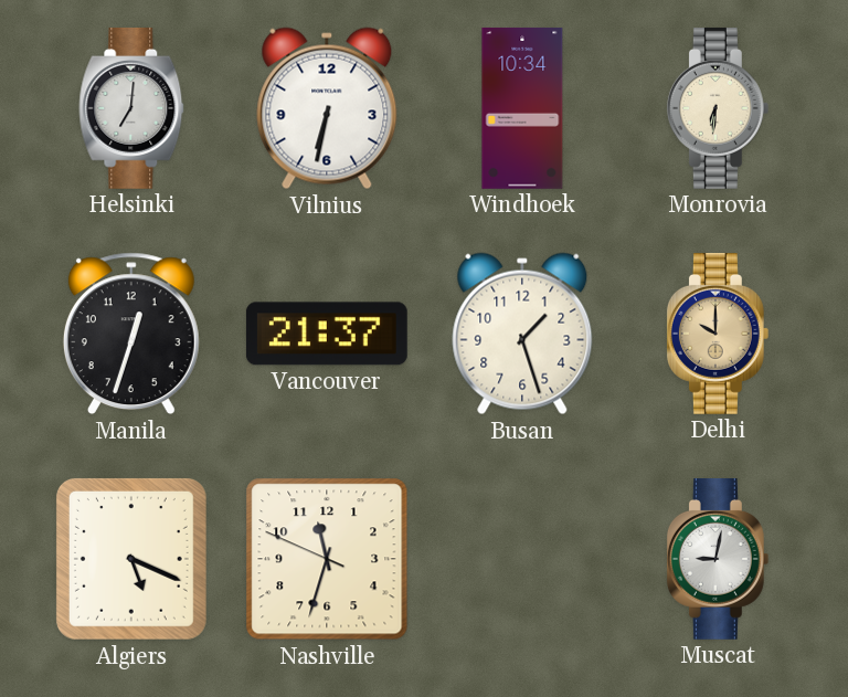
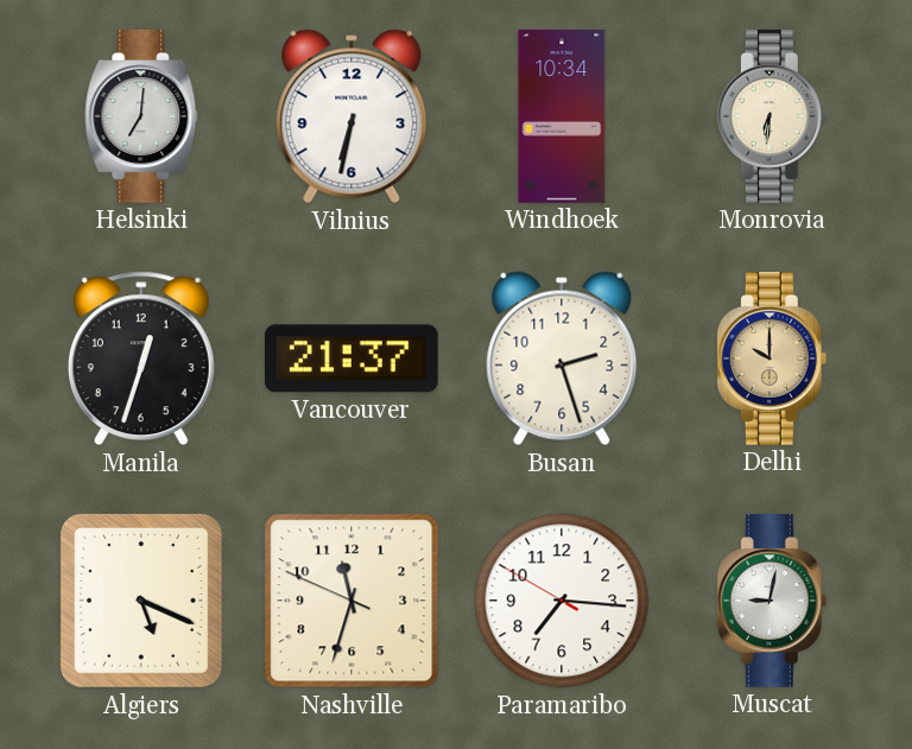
Busan: 1:27 -> 2:27 (562, 358)
Paramaribo: none -> 7:15 (562, 601)
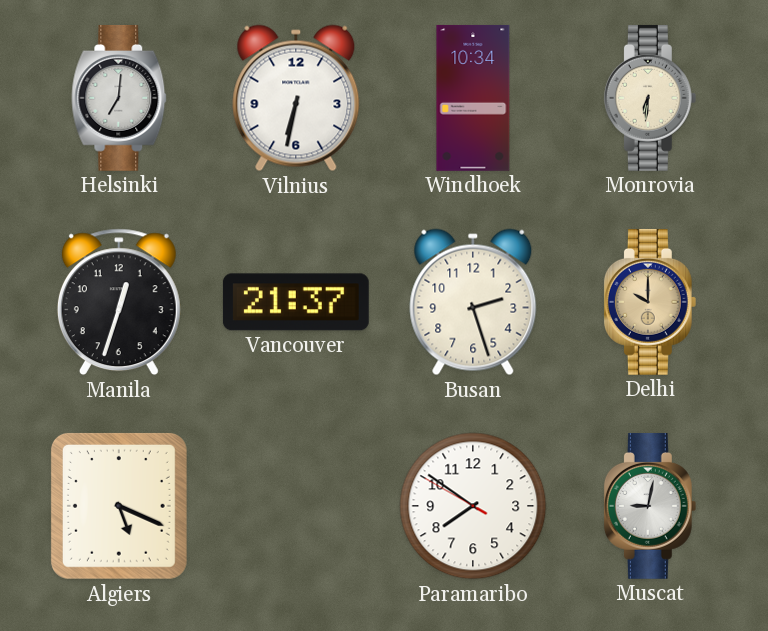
Nashville: 11:32 -> none (351, 601)
Paramaribo: 7:15 -> 7:50 (473, 506)
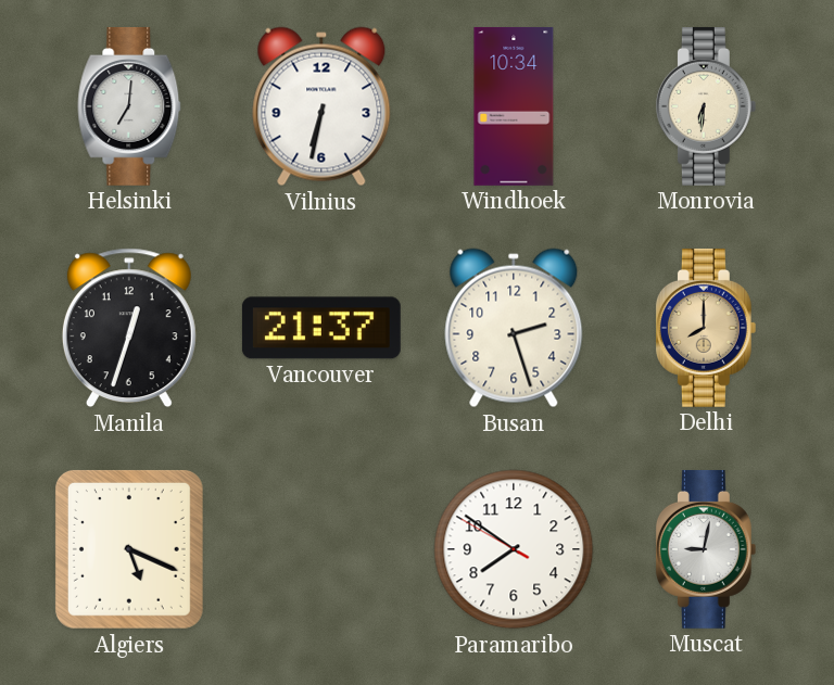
Delhi: 10:00 -> 8:00 (706, 328)
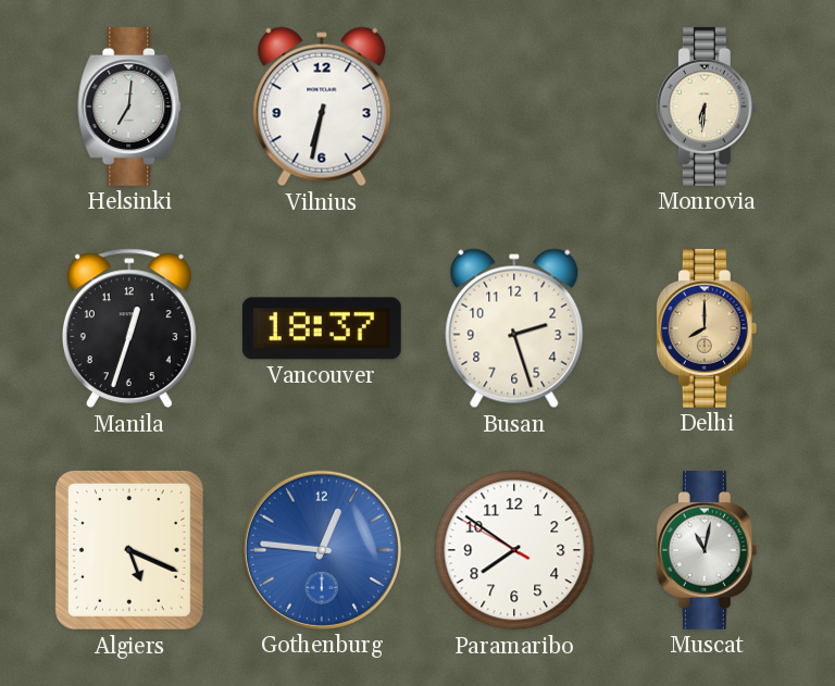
Windhoek: 10:34 -> none (514, 106)
Vancouver: 21:37 -> 18:37 (322, 328)
Gothenburg: none -> 12:46 (322, 550)
Muscat: 9:02 -> 11:02 (707, 550)
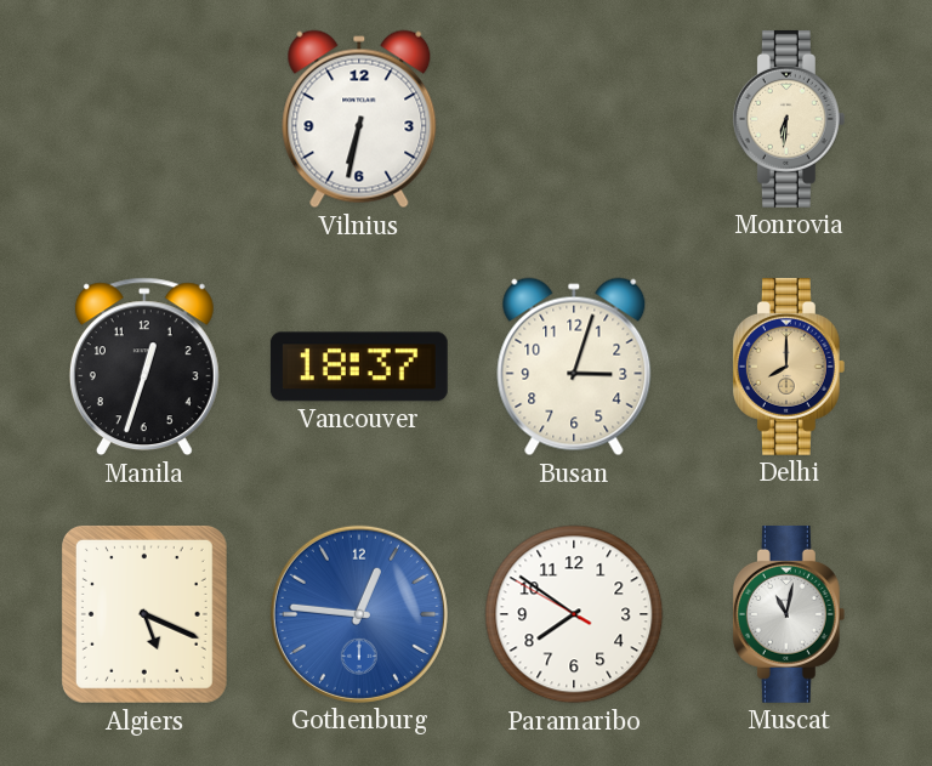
Helsinki: 7:01 -> none (129, 107)
Busan: 2:27 -> 3:03 (574, 367)
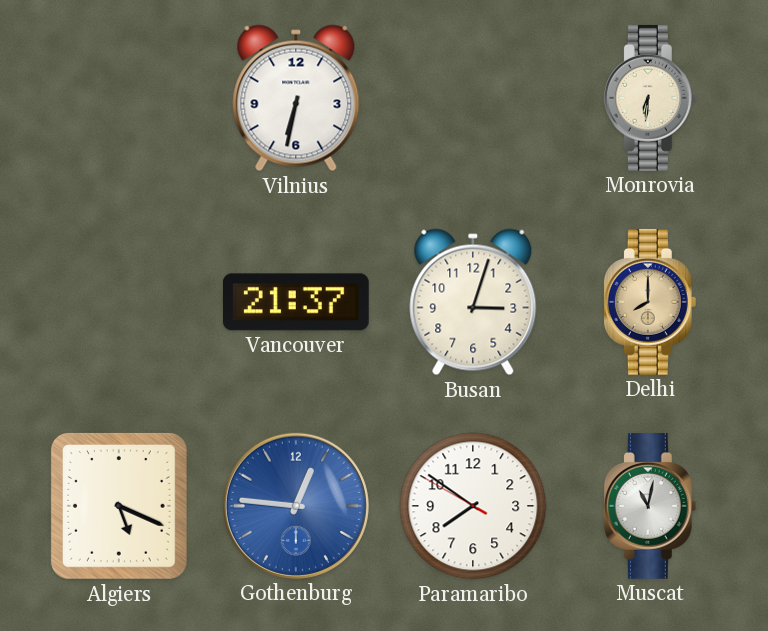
Manila: 12:33 -> none (144, 367)
Vancouver: 18:37 -> 21:37 (296, 302)
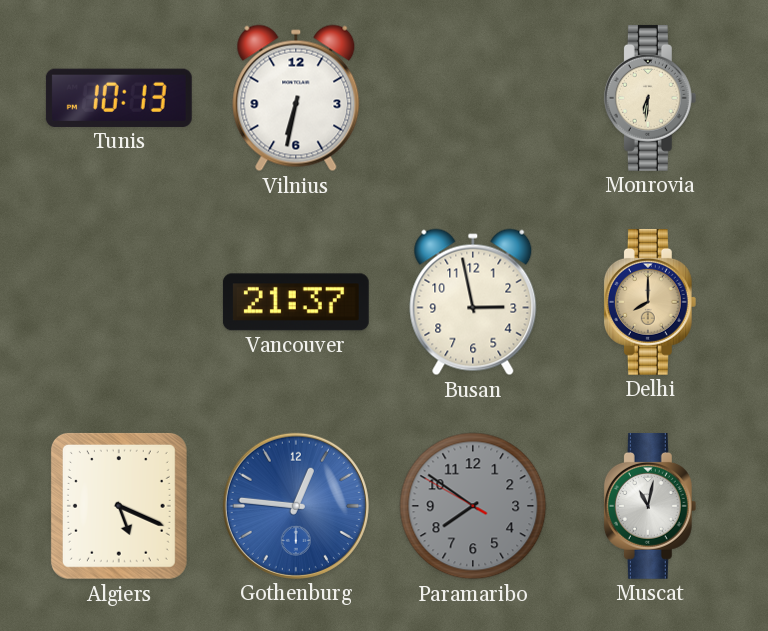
Tunis: none -> 10:13 (119, 98)
Busan: 3:03 -> 2:58 (473, 302)
Paramaribo dial: white -> grey (473, 506)
